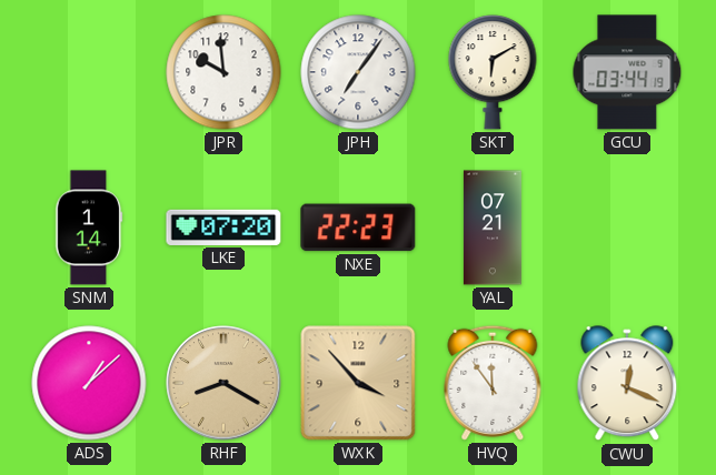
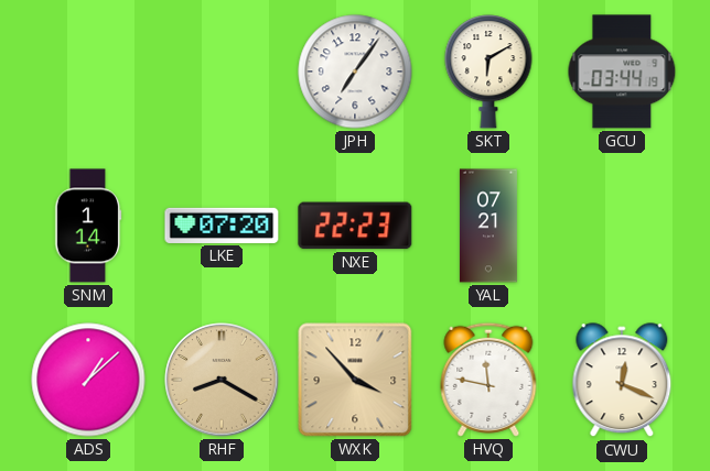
JPR: 9:59 -> none (223, 72)
HVQ: 11:54 -> 11:47 (488, 380)
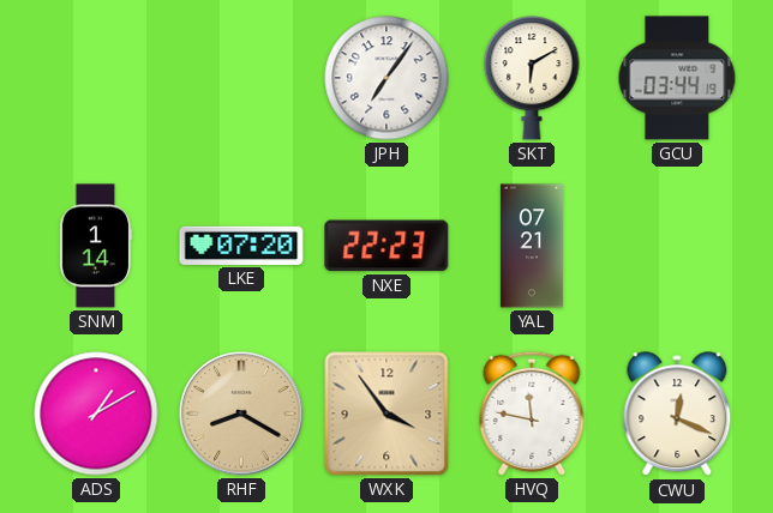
ADS: 1:08 -> 1:10 (96, 414)
WXK: 3:53 -> 3:54 (386, 414)
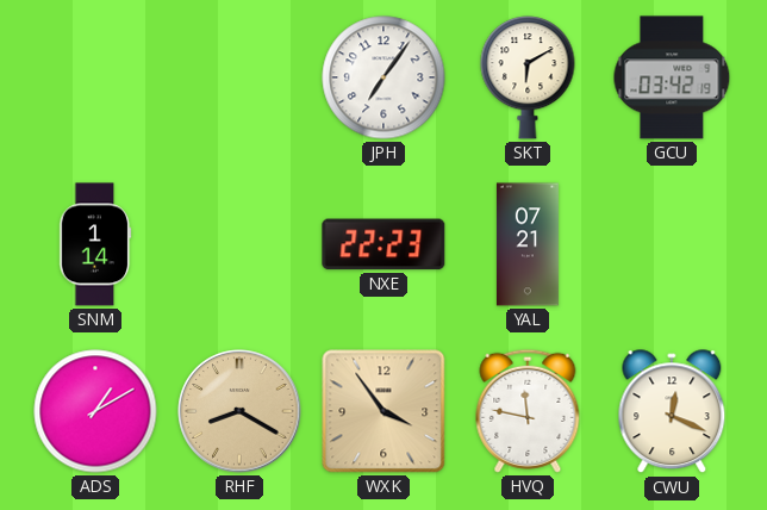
GCU: 03:44 -> 03:42 (672, 77)
LKE: 07:20 -> none (241, 246)
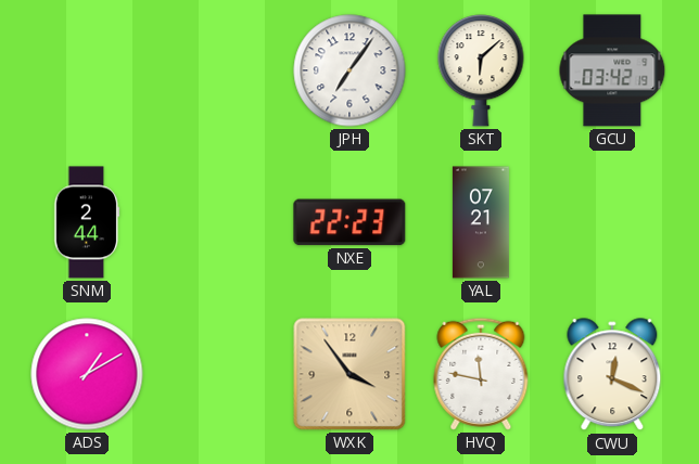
SKT: 6:10 -> 6:08 (481, 70)
SNM: 1:14 -> 2:44 (87, 222)
RHF: 8:20 -> none (239, 411)
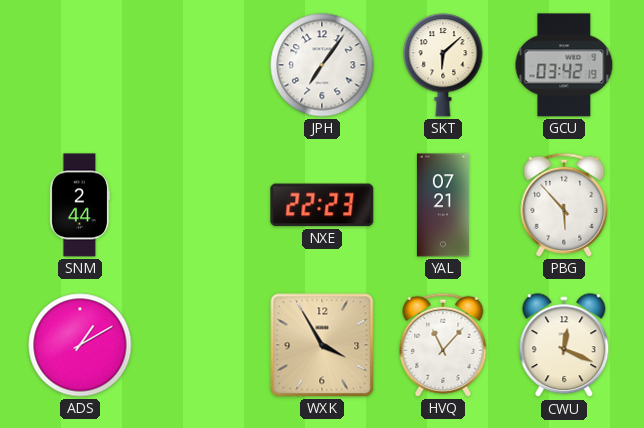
PBG: none -> 5:53 (564, 205)
WXK: 3:54 -> 3:55 (322, 345)
HVQ: 11:47 -> 11:07 (443, 345)
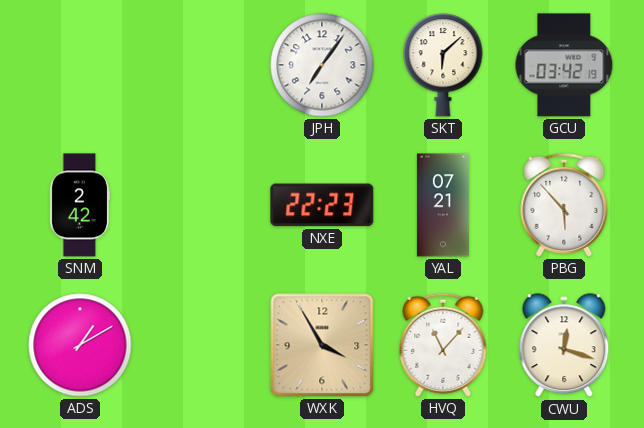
SNM: 2:44 -> 2:42 (80, 205)
CWU: 12:19 -> 12:18 (564, 346)
